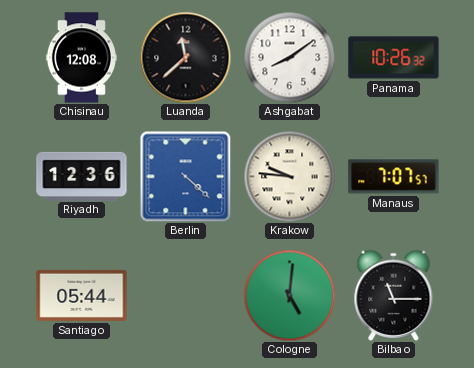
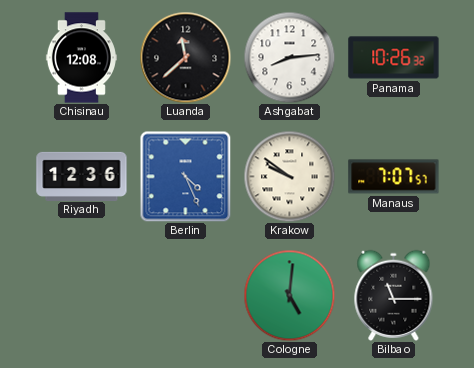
Ashgabat: 8:09 -> 8:14 (289, 57)
Berlin: 4:22 -> 4:26 (185, 176)
Krakow: 9:46 -> 9:51 (289, 176)
Santiago: 05:44 -> none (82, 295)
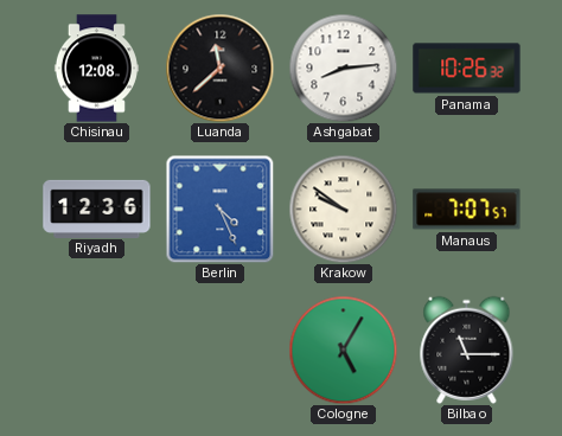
Cologne: 5:01 -> 5:05 (343, 350)
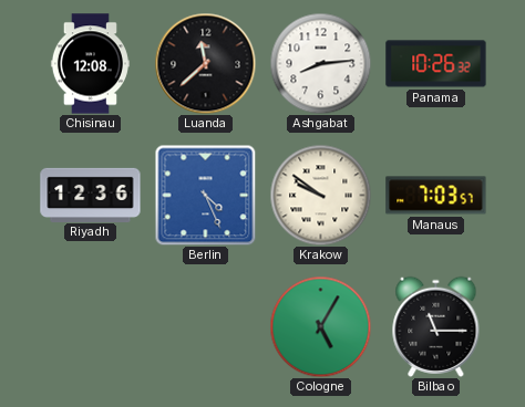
Manaus: 7:07 -> 7:03 (436, 196)
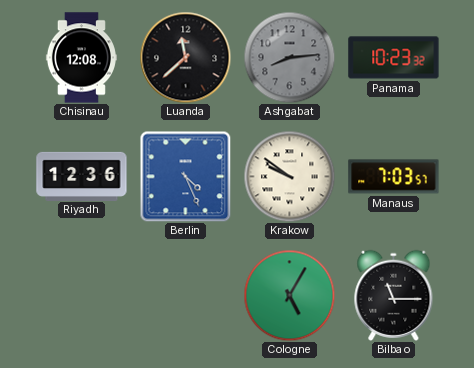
Ashgabat dial: white -> grey (289, 57)
Panama: 10:26 -> 10:23 (394, 58)
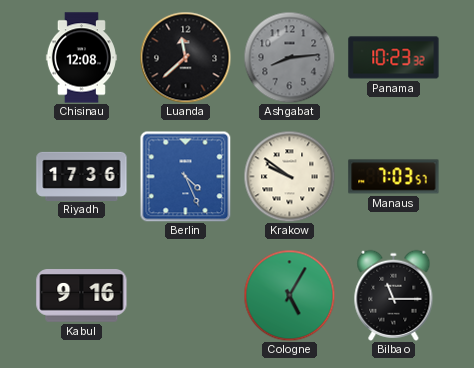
Riyadh: 12:36 -> 17:36 (82, 176)
Kabul: none -> 9:16 (82, 296)
